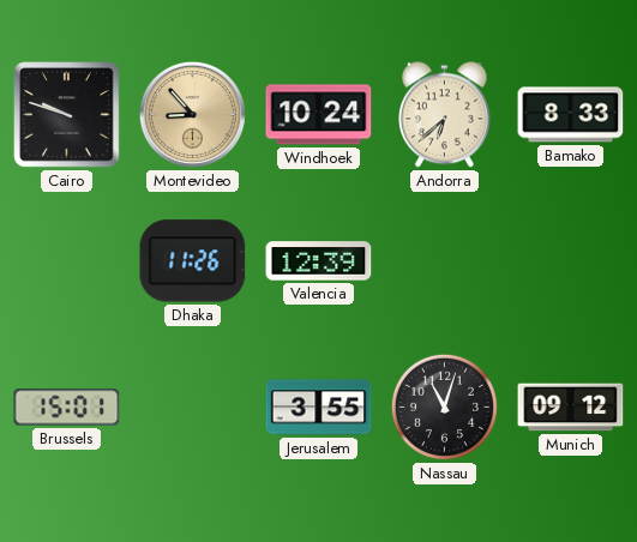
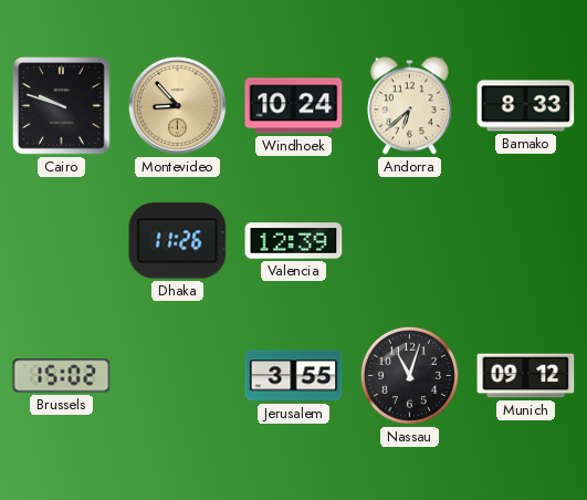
Brussels: 15:01 -> 15:02 (62, 376)
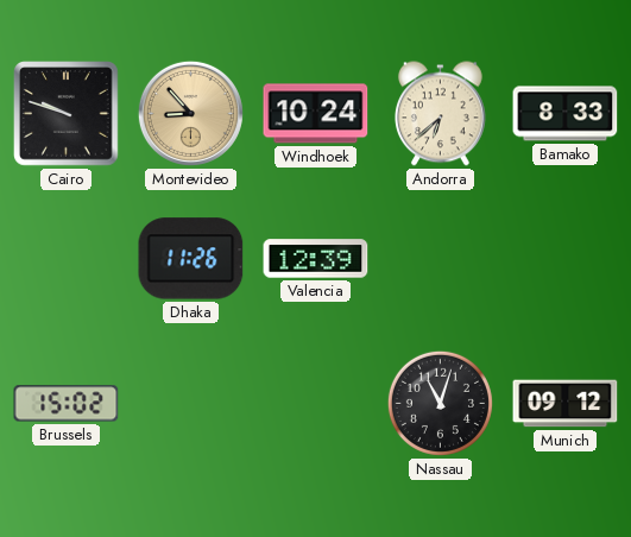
Jerusalem: 3:55 -> none (294, 376)
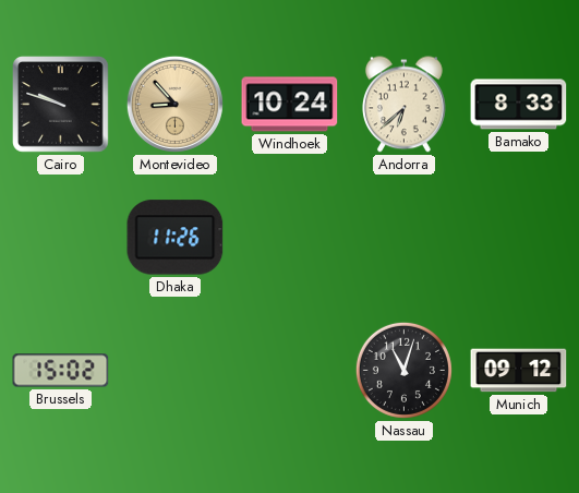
Valencia: 12:39 -> none (316, 259)
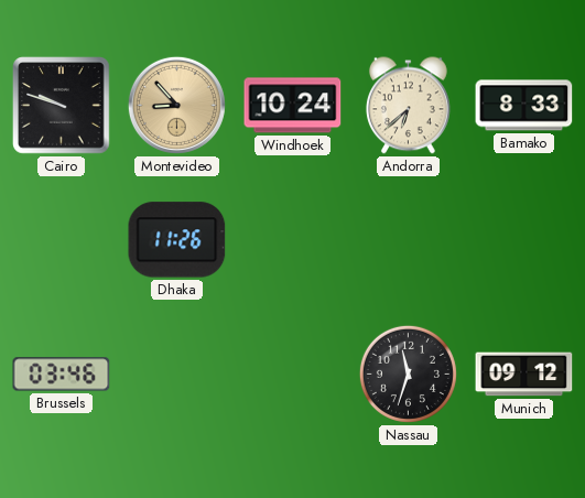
Brussels: 15:02 -> 03:46 (62, 375)
Nassau: 11:03 -> 11:33 (408, 373)
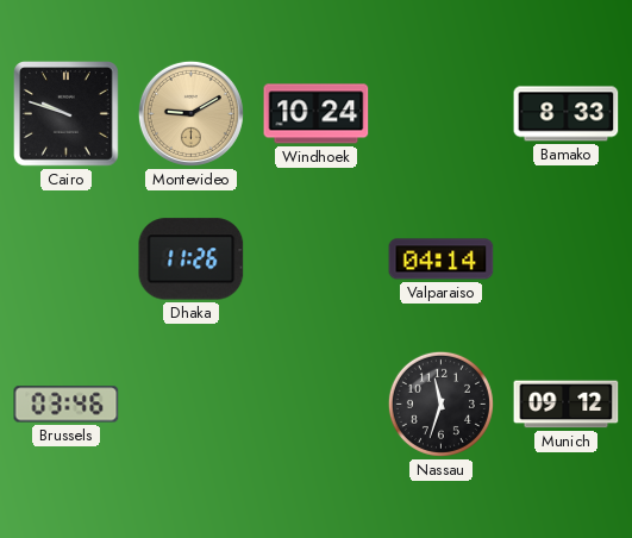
Montevideo: 8:53 -> 9:10 (190, 113)
Andorra: 6:38 -> none (408, 106)
Valparaiso: none -> 04:14 (442, 259)
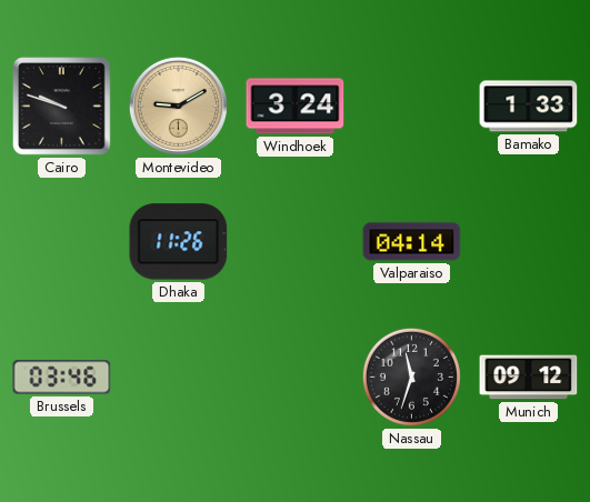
Windhoek: 10:24 -> 3:24 (296, 107)
Bamako: 8:33 -> 1:33 (529, 107)
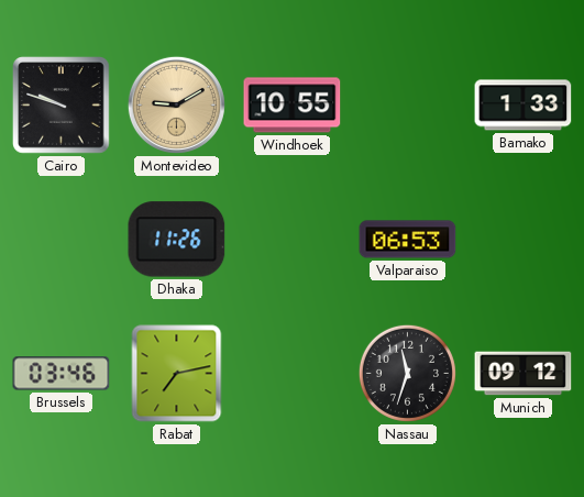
Windhoek: 3:24 -> 10:55 (293, 106)
Valparaiso: 04:14 -> 06:53 (408, 240)
Rabat: none -> 7:13 (177, 374)
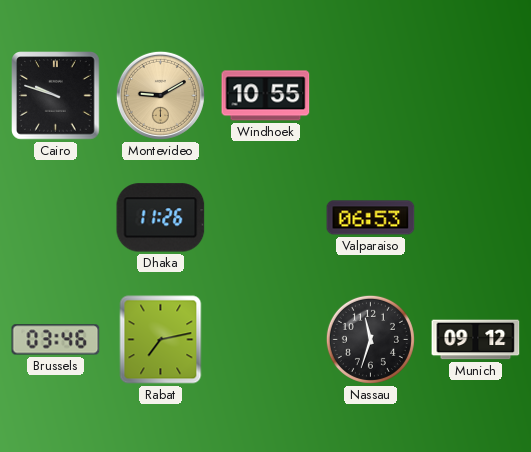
Bamako: 1:33 -> none (524, 106)
